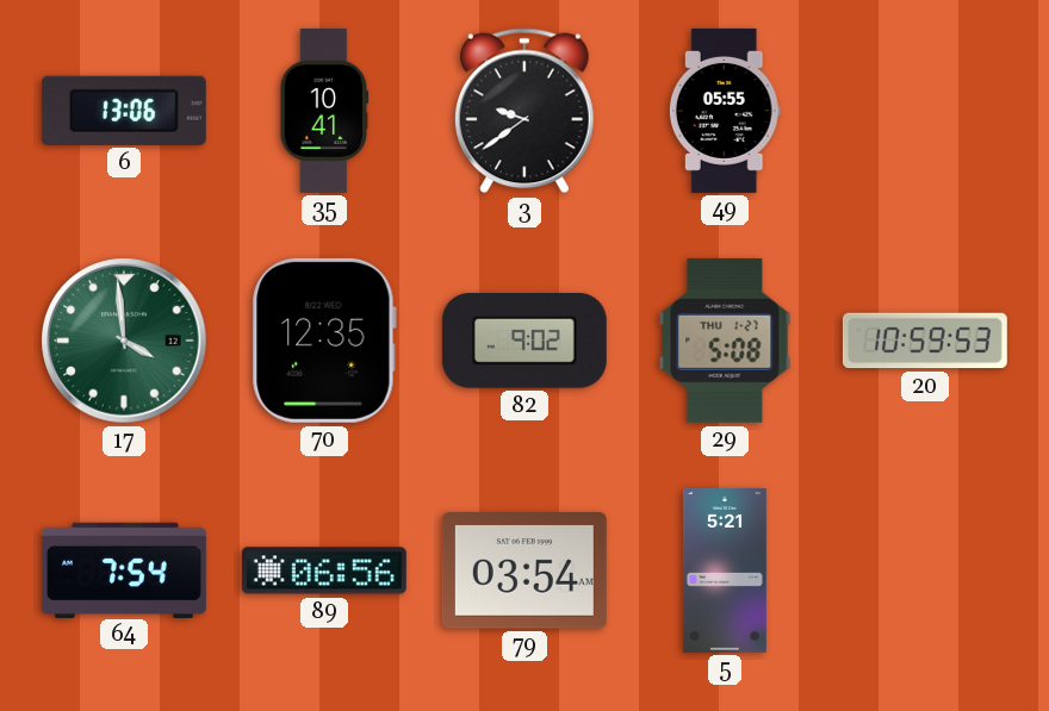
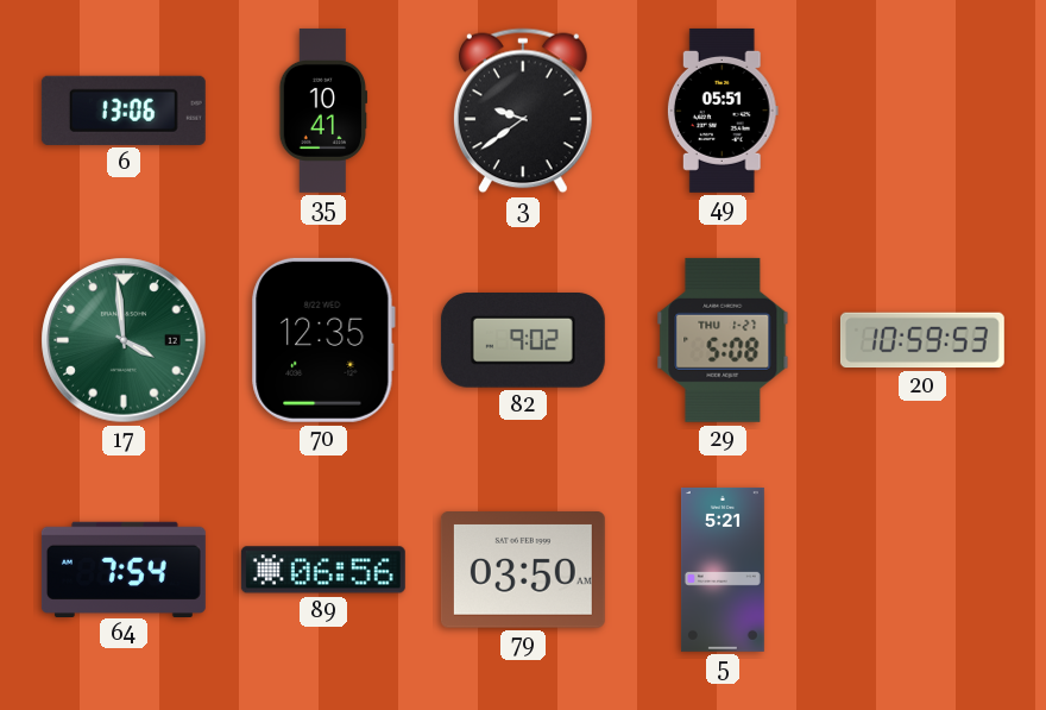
49: 05:55 -> 05:51 (723, 111)
79: 03:54 -> 03:50 (523, 571)
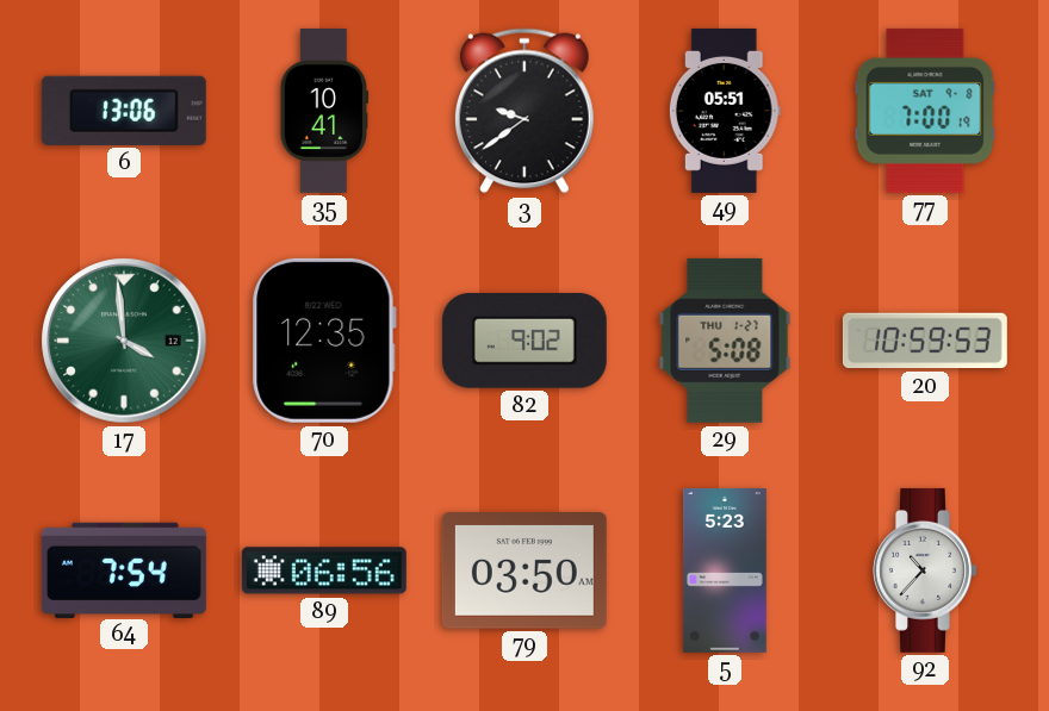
77: none -> 7:00 (925, 111)
5: 5:21 -> 5:23 (725, 570)
92: none -> 10:37 (925, 570)
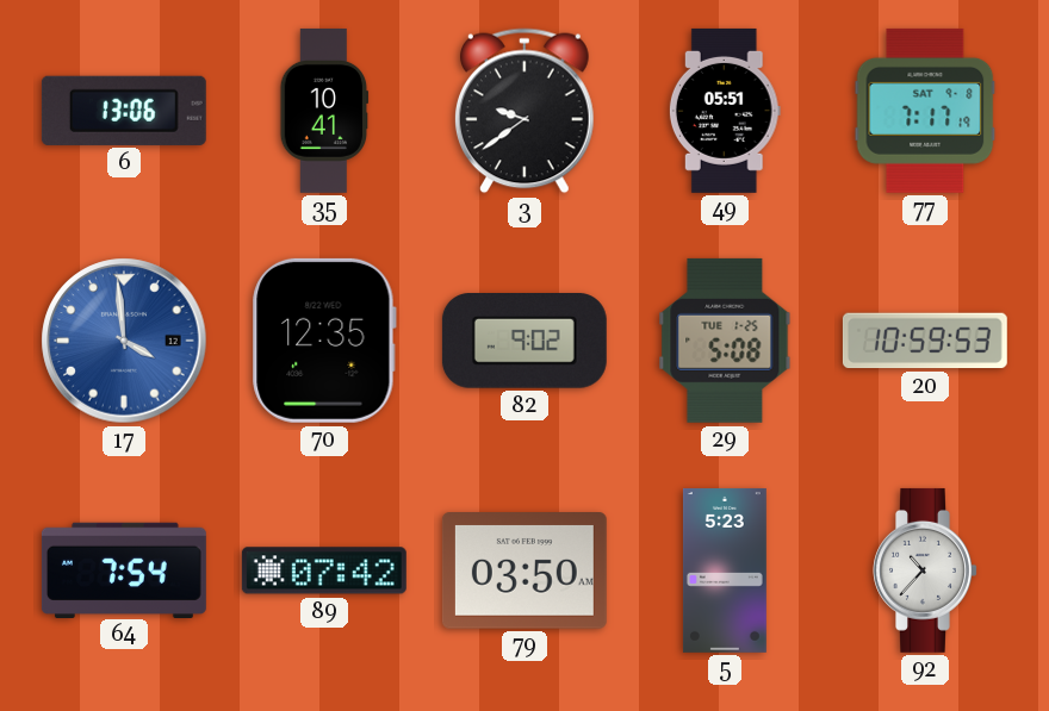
77: 7:00 -> 7:17 (925, 111)
17 dial: green -> blue (124, 341)
29 date: THU 1-27 -> TUE 1-25 (725, 341)
89: 06:56 -> 07:42 (324, 570)
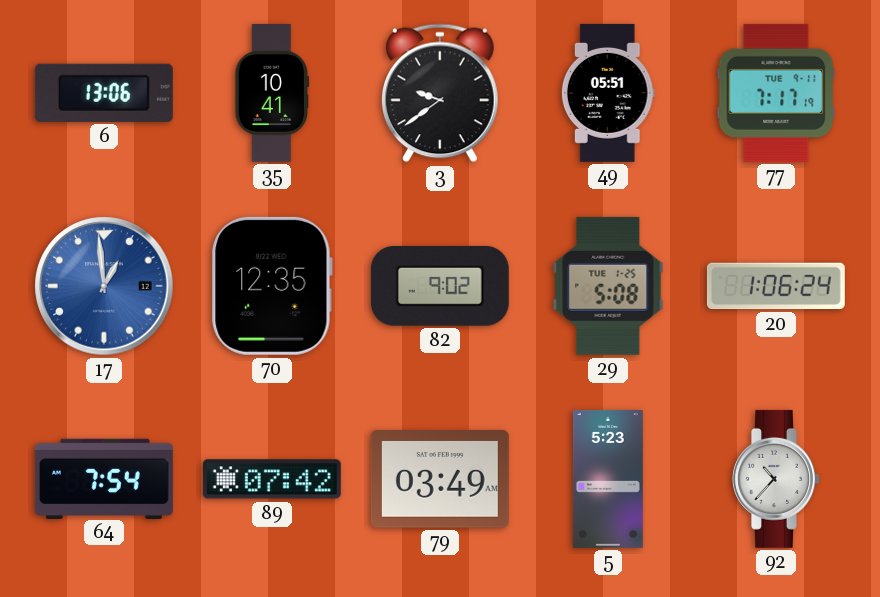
77 date: SAT 9-8 -> TUE 9-11 (776, 93)
17: 3:59 -> 12:59 (104, 286)
20: 10:59 -> 1:06 (776, 286)
79: 03:50 -> 03:49 (440, 480)
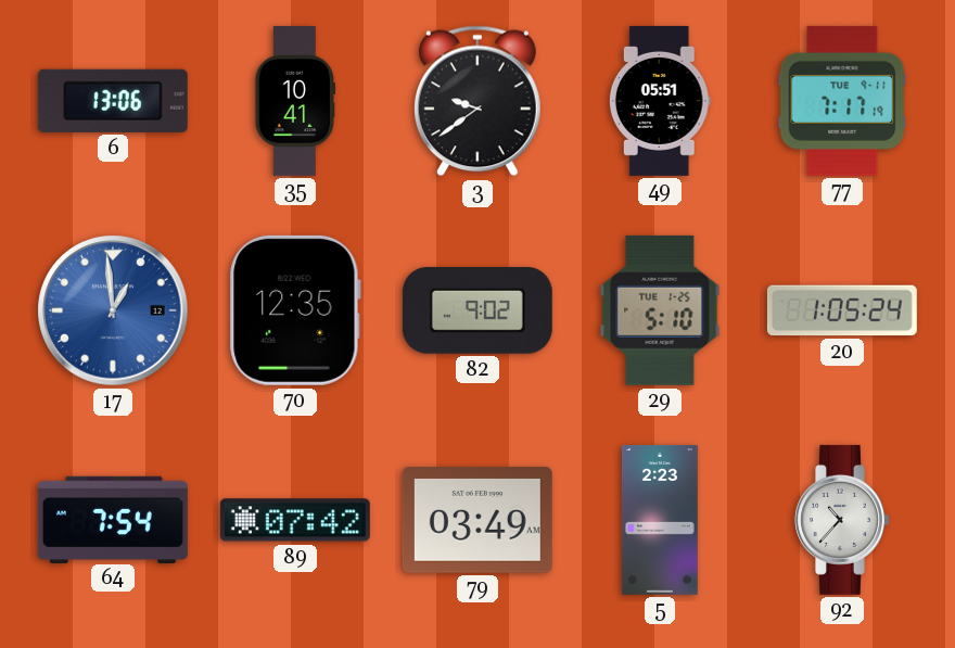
29: 5:08 -> 5:10 (660, 310)
20: 1:06 -> 1:05 (842, 310)
5: 5:23 -> 2:23 (660, 520)
